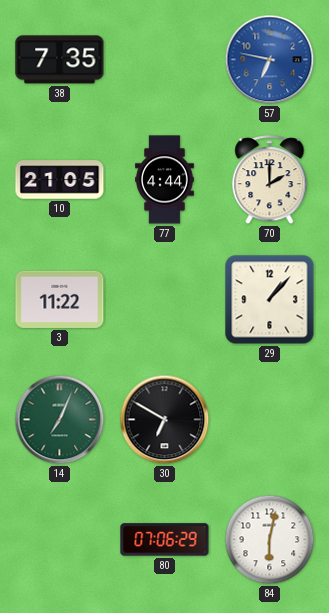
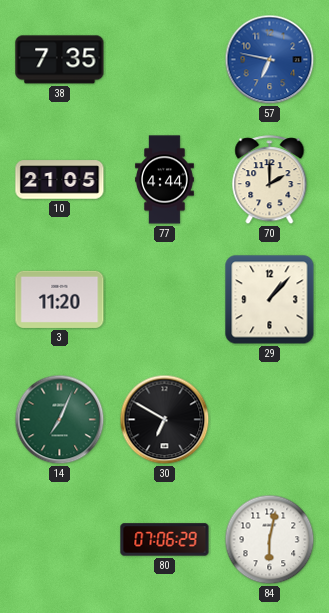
3: 11:22 -> 11:20 (60, 299)
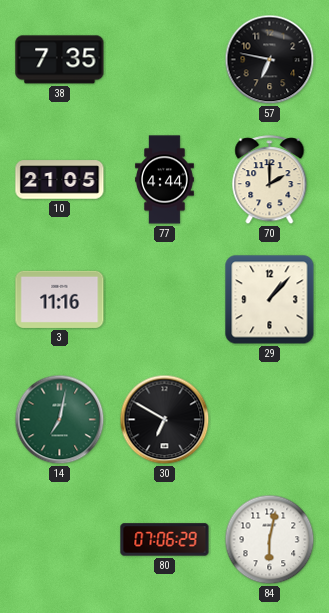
57 dial: blue -> black (270, 60)
3: 11:20 -> 11:16 (60, 299)
14: 7:04 -> 7:02 (60, 420)
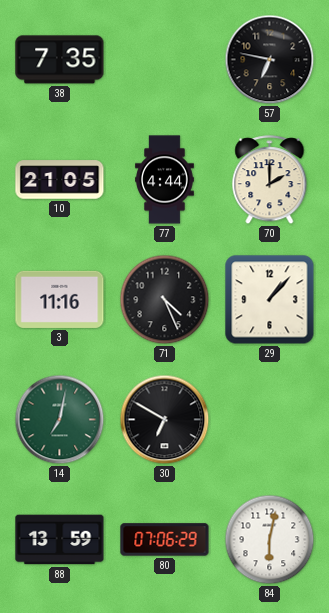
71: none -> 4:26 (165, 300)
88: none -> 13:59 (60, 540)
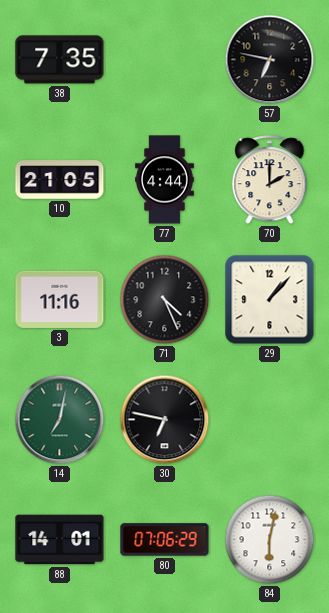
30: 6:50 -> 6:47 (165, 420)
88: 13:59 -> 14:01 (60, 540)
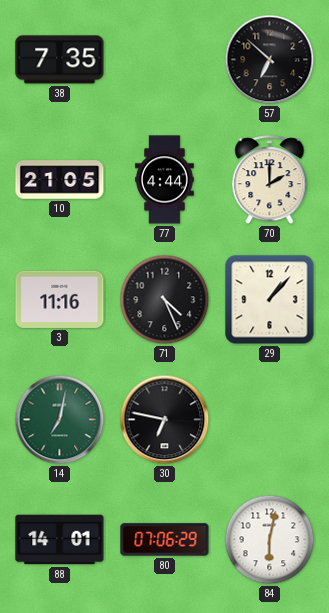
57: 6:47 -> 6:52 (270, 60)
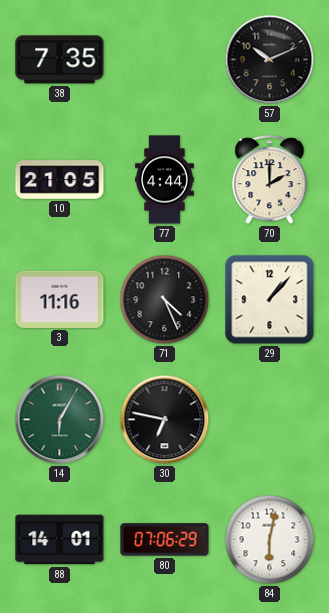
57: 6:52 -> 10:11 (270, 60)
14: 7:02 -> 6:05 (60, 420)
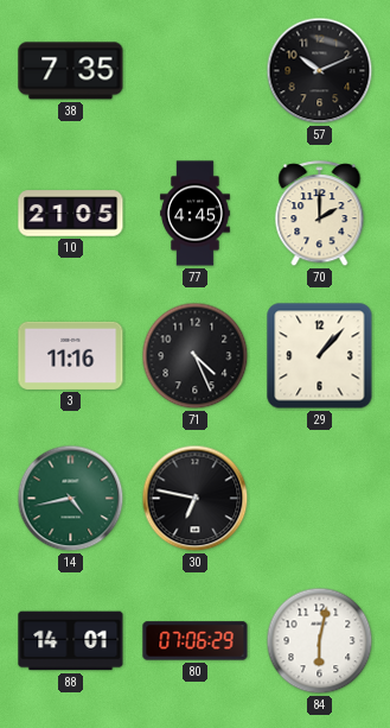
77: 4:44 -> 4:45 (196, 214)
14: 6:05 -> 4:43 (71, 499)
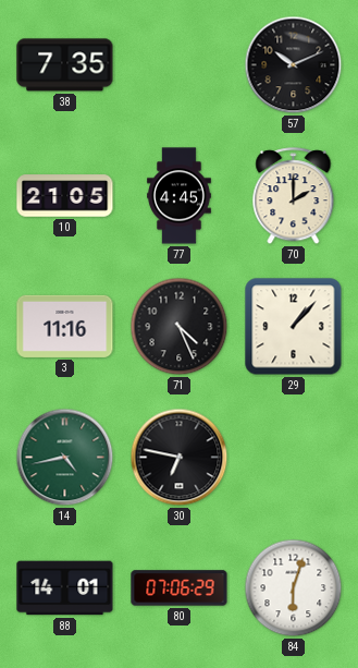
84: 6:02 -> 6:03 (294, 588)
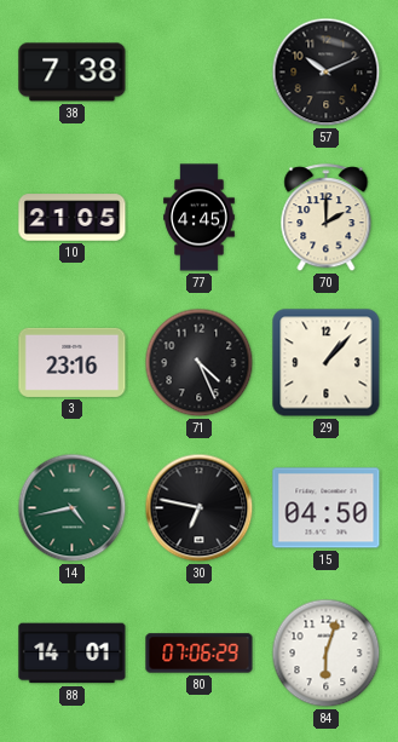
38: 7:35 -> 7:38 (73, 73)
3: 11:16 -> 23:16 (73, 362)
15: none -> 04:50 (327, 508)
